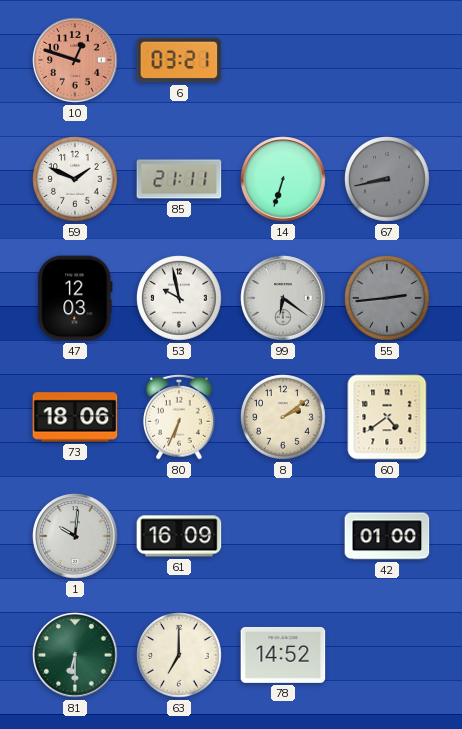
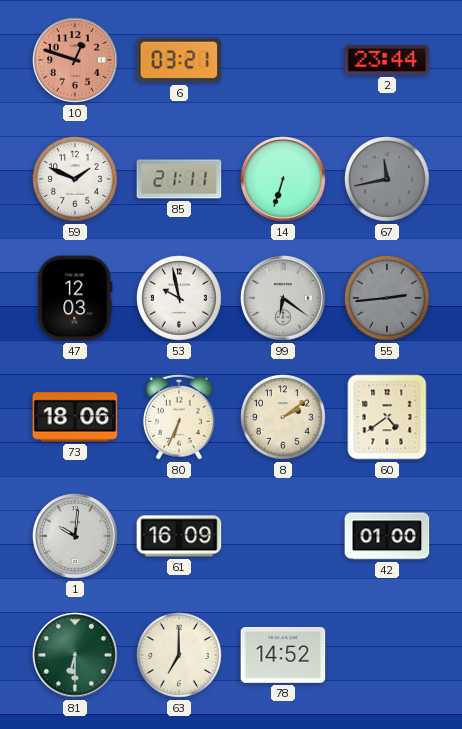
2: none -> 23:44 (387, 60)
67: 8:43 -> 11:43 (387, 179)
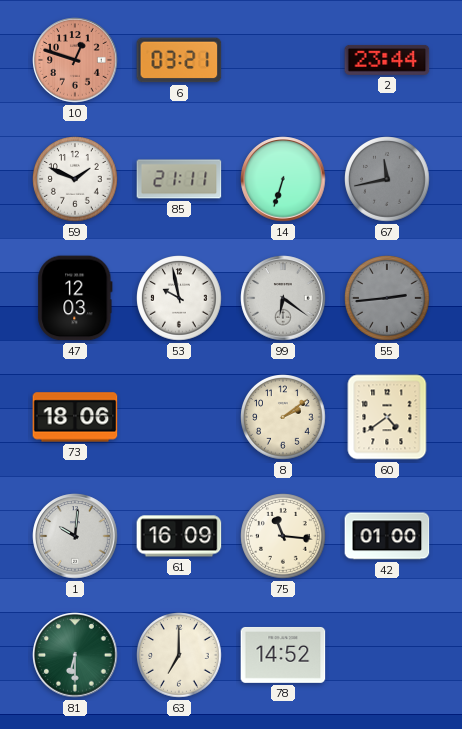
80: 6:34 -> none (180, 417)
75: none -> 11:16 (283, 536)
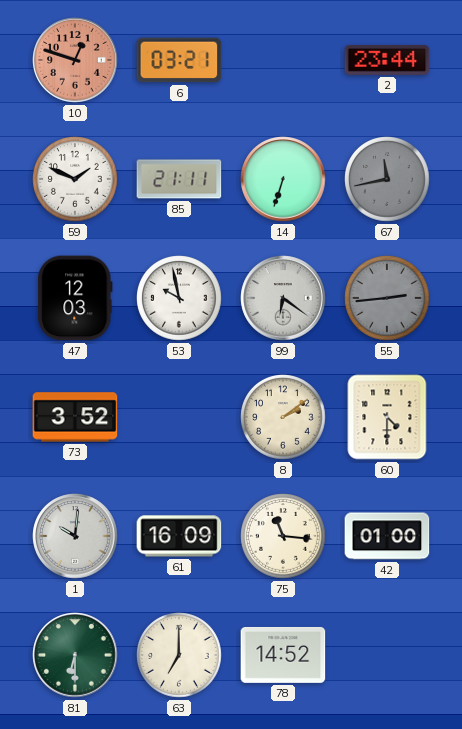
73: 18:06 -> 3:52 (75, 417)
60: 4:39 -> 4:30 (387, 417)
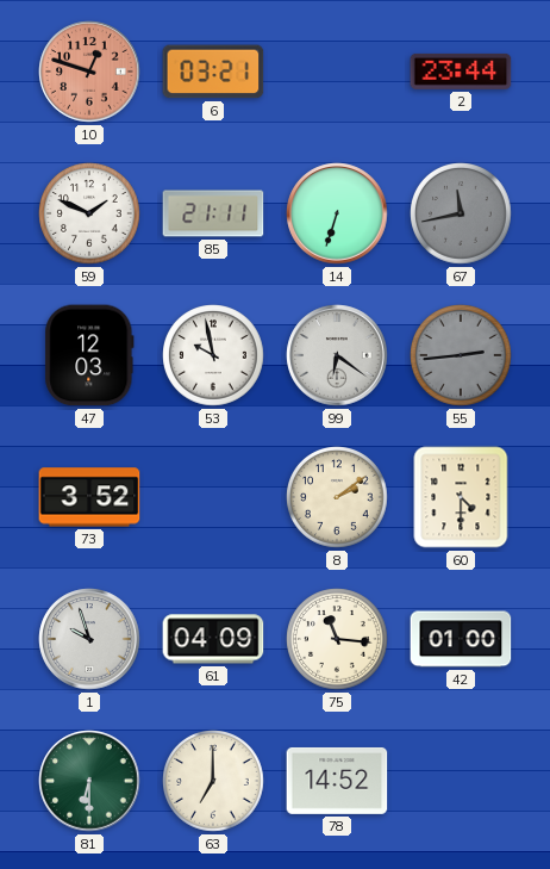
1: 10:01 -> 9:57 (89, 639)
61: 16:09 -> 04:09 (213, 639)
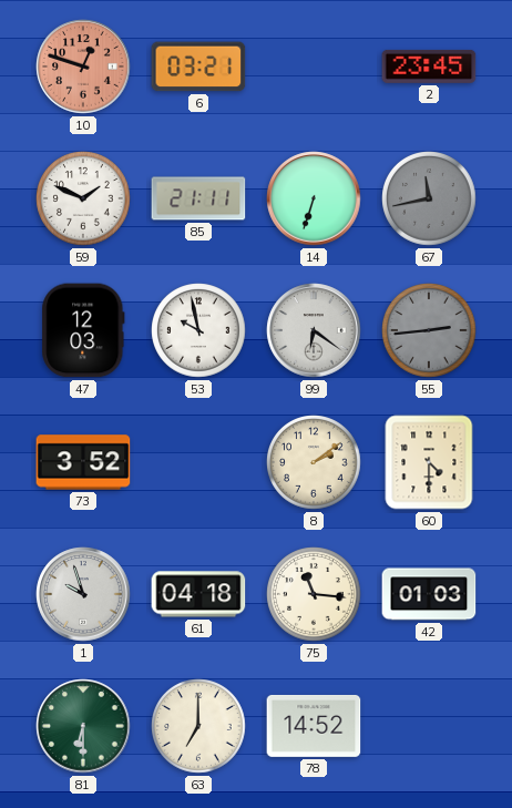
2: 23:44 -> 23:45 (429, 67)
61: 04:09 -> 04:18 (198, 594)
42: 01:00 -> 01:03 (429, 594)
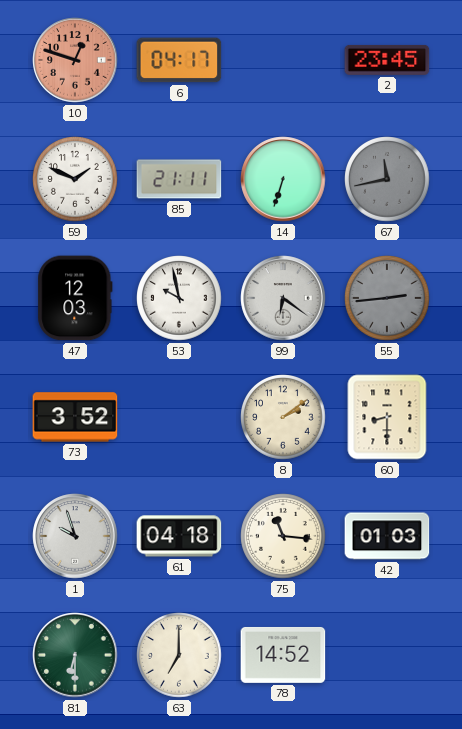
6: 03:21 -> 04:17 (179, 60)
60: 4:30 -> 8:30 (387, 417)
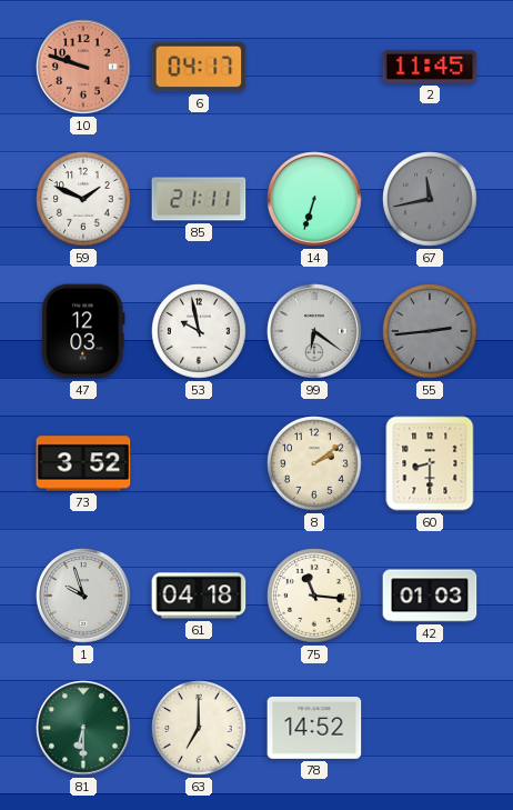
10: 12:48 -> 9:48 (83, 67)
2: 23:45 -> 11:45 (430, 67)
